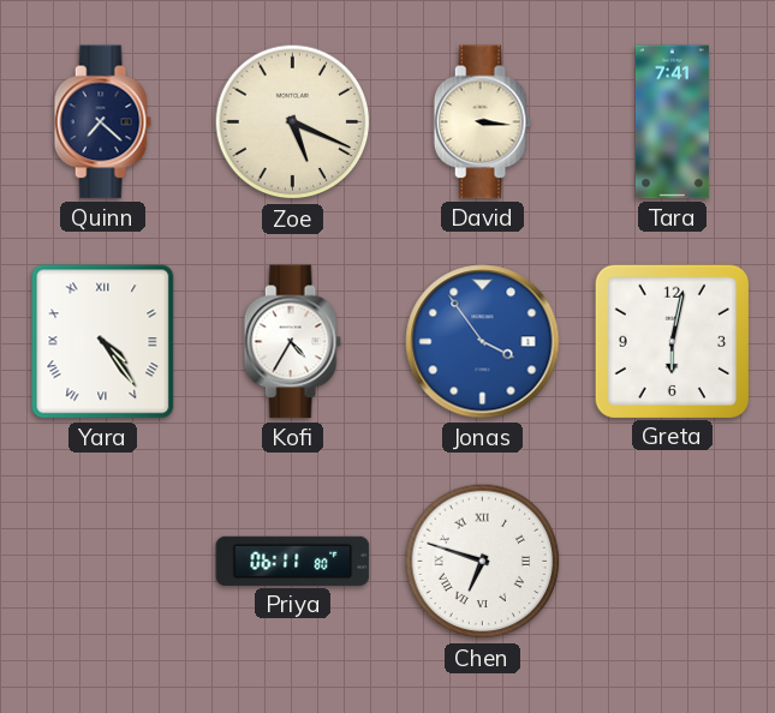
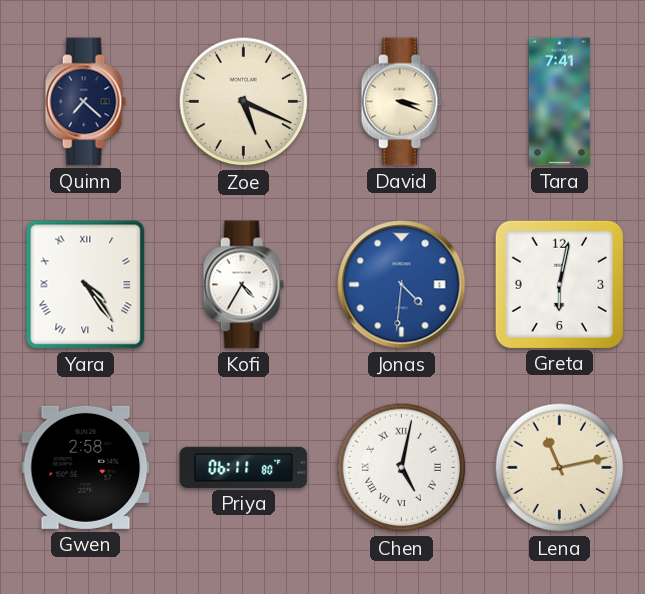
David: 3:16 -> 3:19 (401, 102)
Jonas: 3:54 -> 4:31 (402, 285)
Gwen: none -> 2:58 (86, 467)
Chen: 6:48 -> 5:02 (402, 468)
Lena: none -> 11:13 (560, 468)
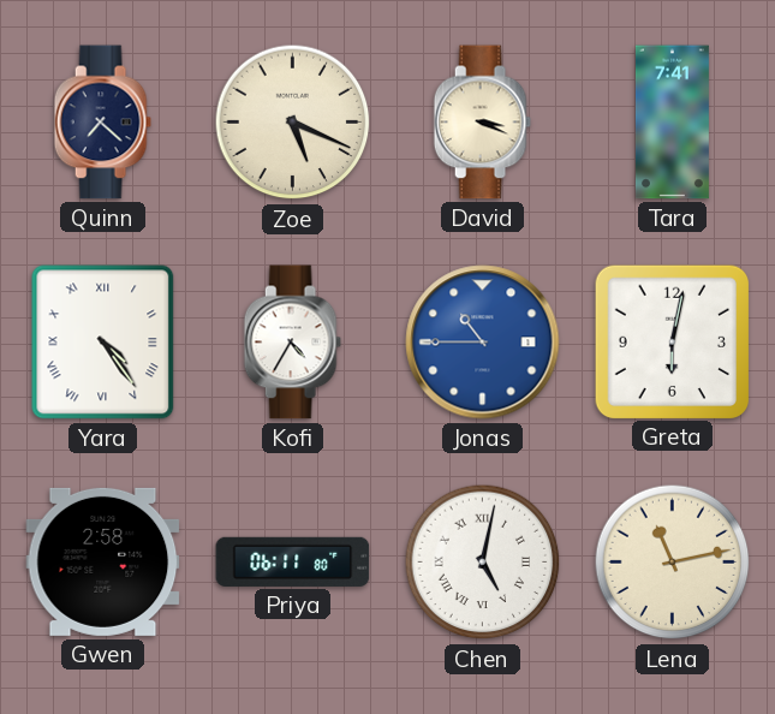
Jonas: 4:31 -> 10:45 (483, 343)
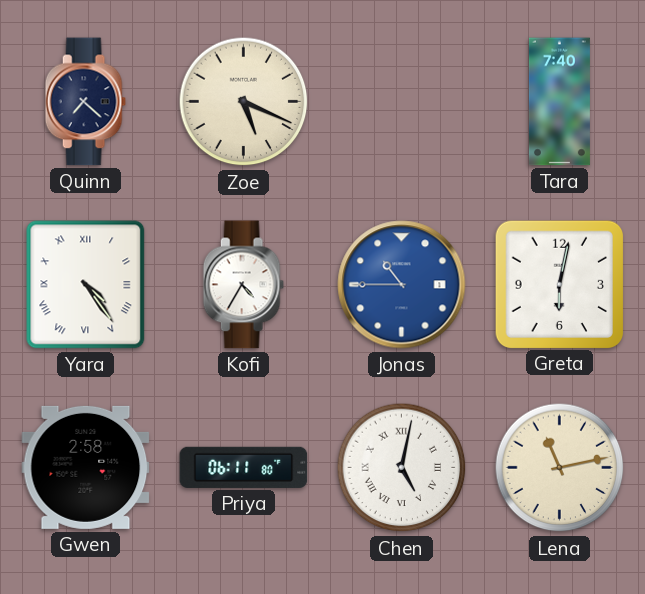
David: 3:19 -> none (482, 123)
Tara: 7:41 -> 7:40 (559, 102)
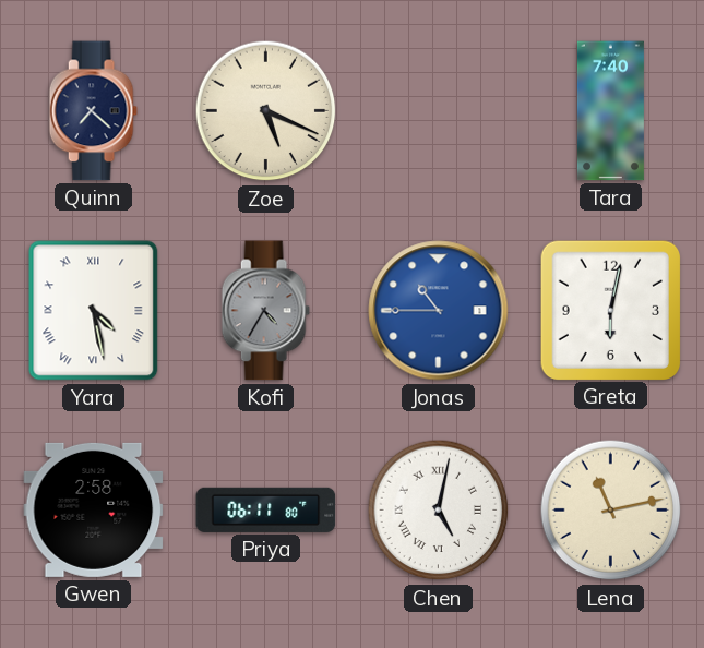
Yara: 4:24 -> 4:28 (94, 311)
Kofi dial: white -> grey (265, 311)
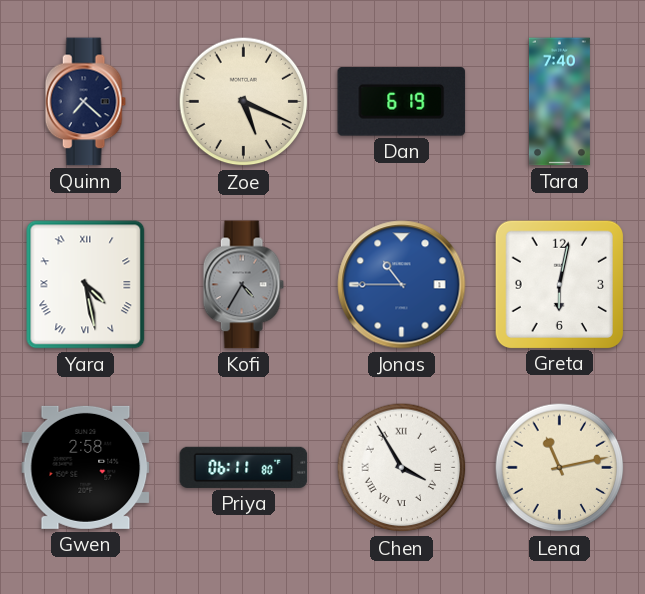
Dan: none -> 6:19 (402, 101)
Chen: 5:02 -> 3:55 (402, 468)
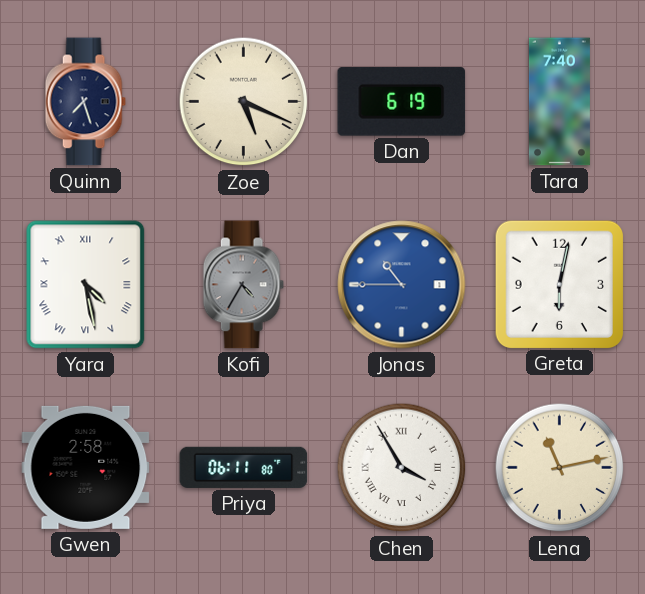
Quinn: 7:22 -> 7:27 (85, 102)
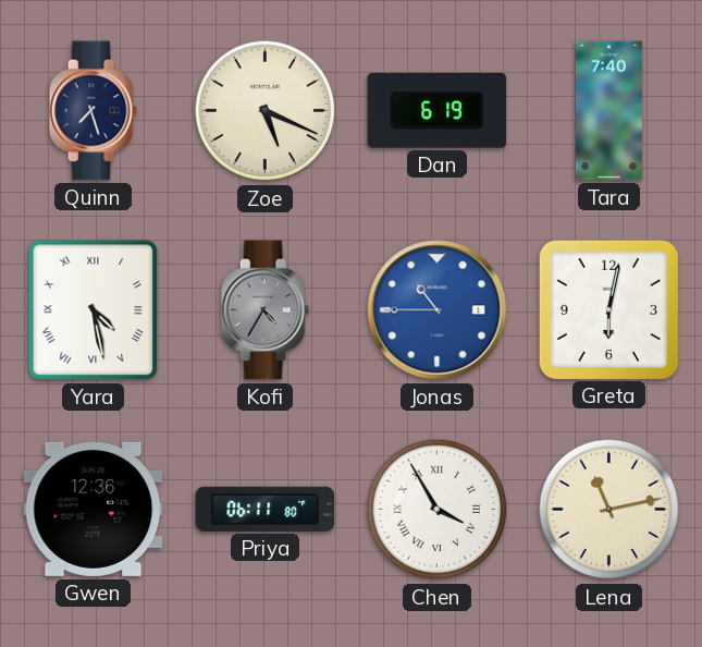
Gwen: 2:58 -> 12:36 (94, 509)
